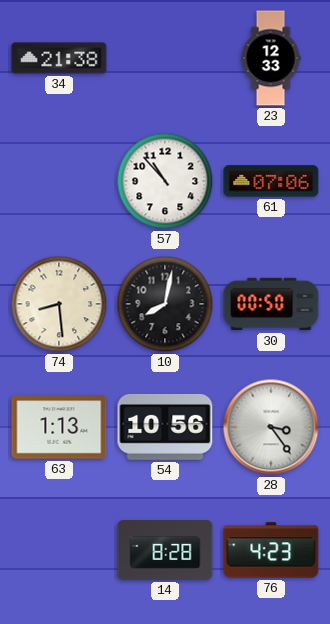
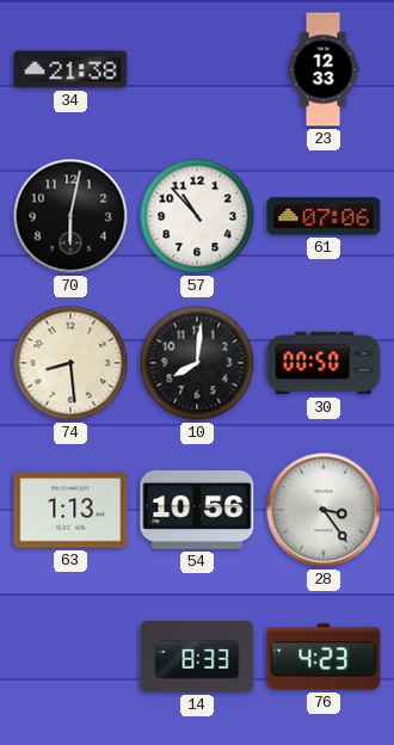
70: none -> 6:02 (70, 216)
10: 8:02 -> 8:01 (197, 363)
14: 8:28 -> 8:33 (197, 657)
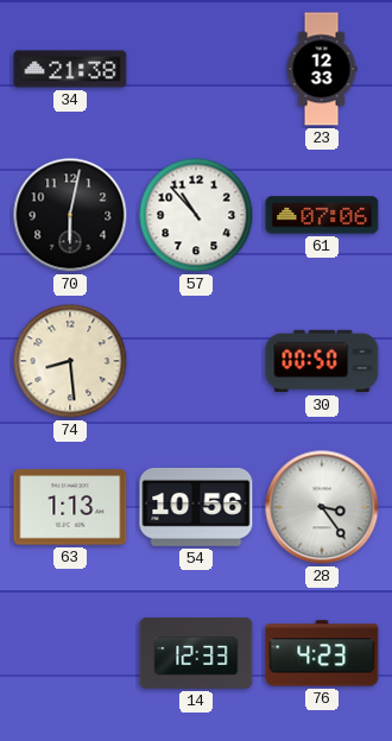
10: 8:01 -> none (197, 363)
14: 8:33 -> 12:33 (196, 653)
